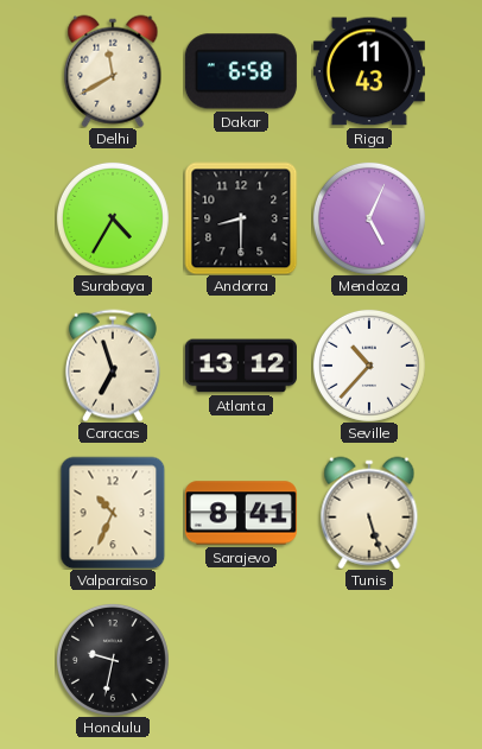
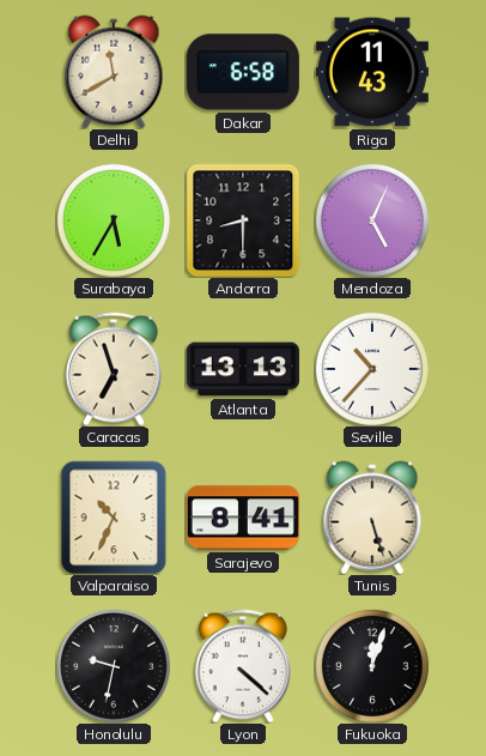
Surabaya: 4:35 -> 5:35 (114, 220)
Atlanta: 13:12 -> 13:13 (243, 369)
Lyon: none -> 4:22 (243, 666)
Fukuoka: none -> 12:03 (372, 666)
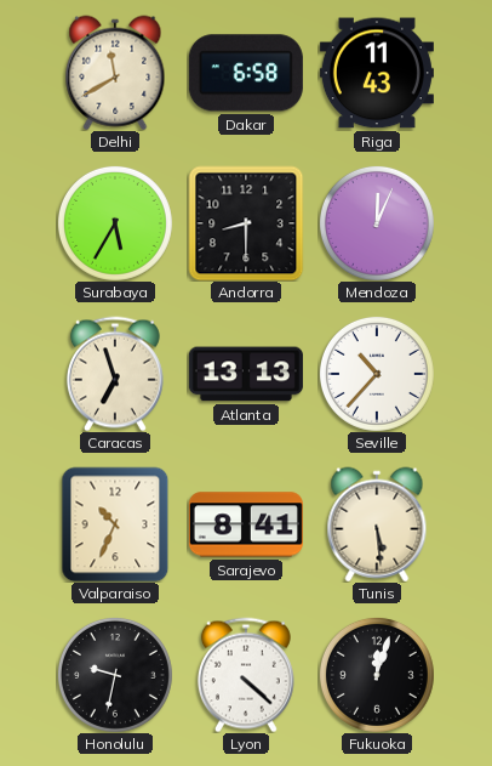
Mendoza: 5:04 -> 12:04 (377, 223)
Tunis: 5:27 -> 5:29 (377, 524)
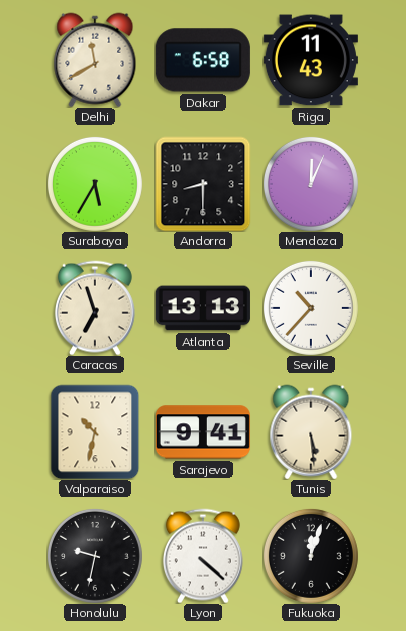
Valparaiso: 10:34 -> 10:32 (95, 432)
Sarajevo: 8:41 -> 9:41 (203, 432)
